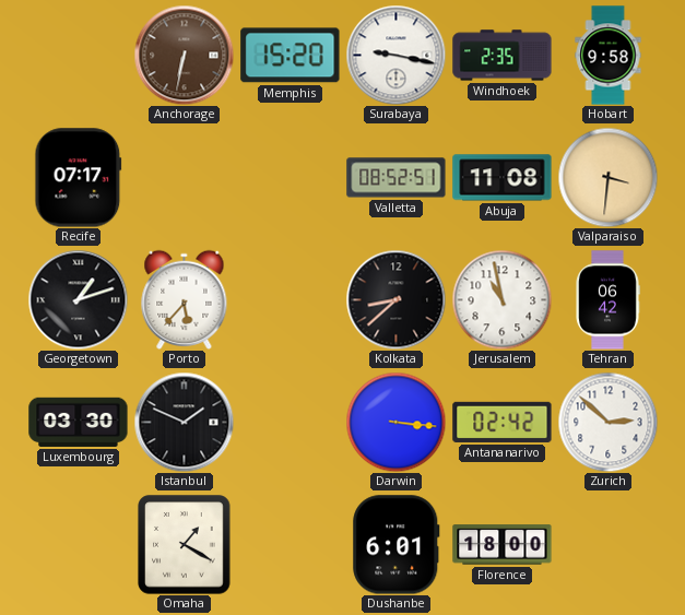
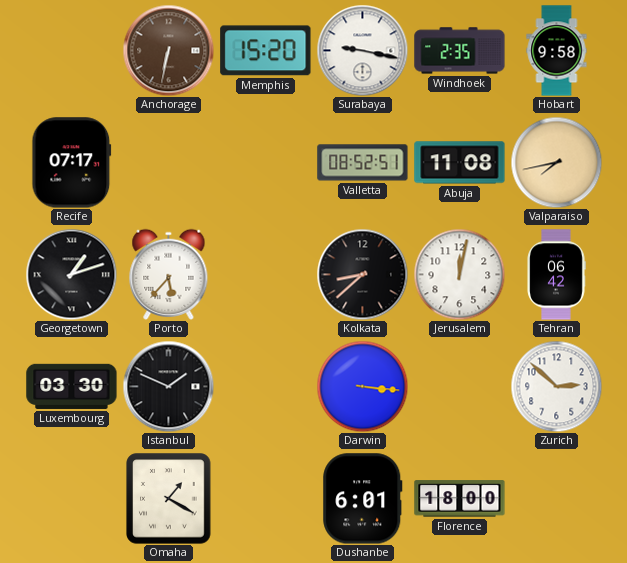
Valparaiso: 3:31 -> 7:43 (556, 162)
Jerusalem: 10:58 -> 12:02 (459, 274)
Antananarivo: 02:42 -> none (503, 422)
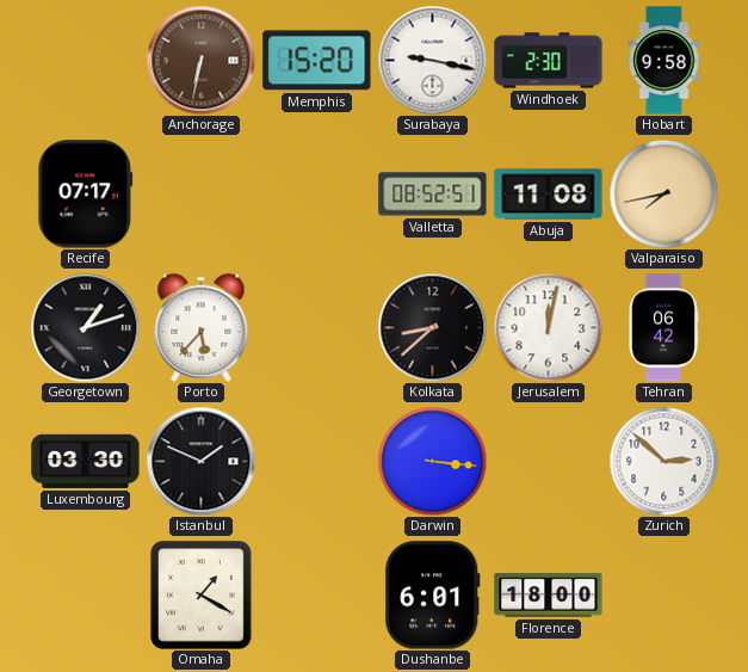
Windhoek: 2:35 -> 2:30 (549, 61)
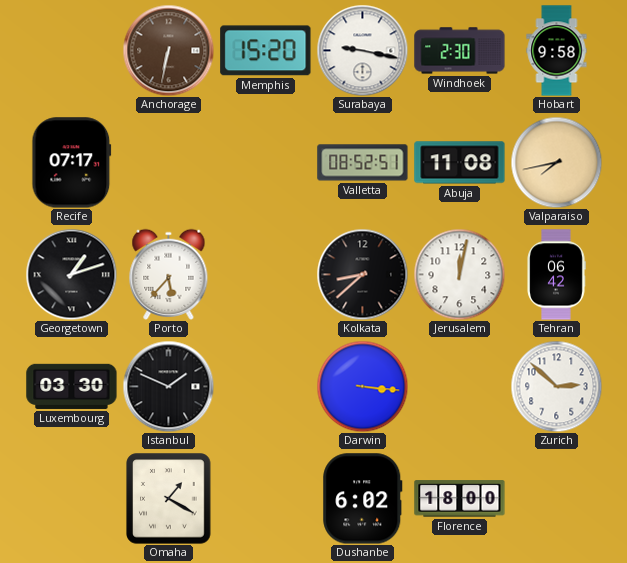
Dushanbe: 6:01 -> 6:02 (363, 499)
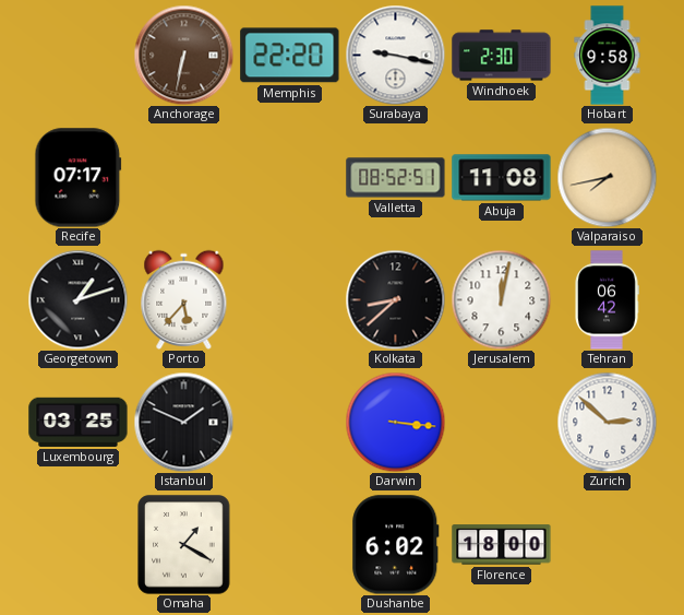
Memphis: 15:20 -> 22:20 (290, 56)
Luxembourg: 03:30 -> 03:25 (79, 422)
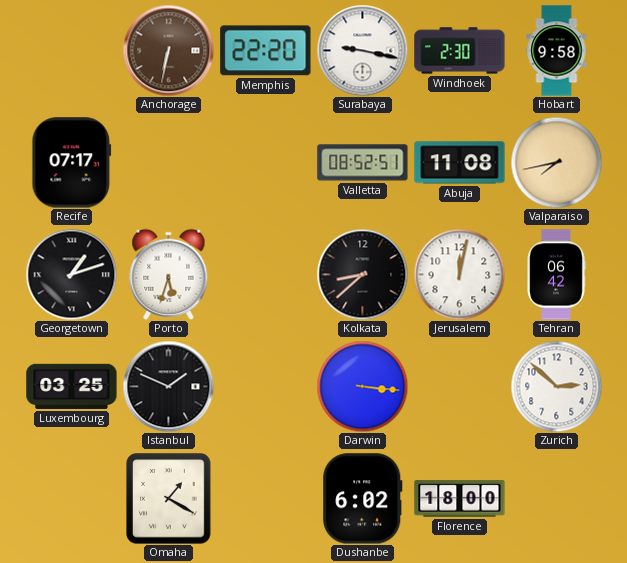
Porto: 5:37 -> 5:33 (169, 274)
